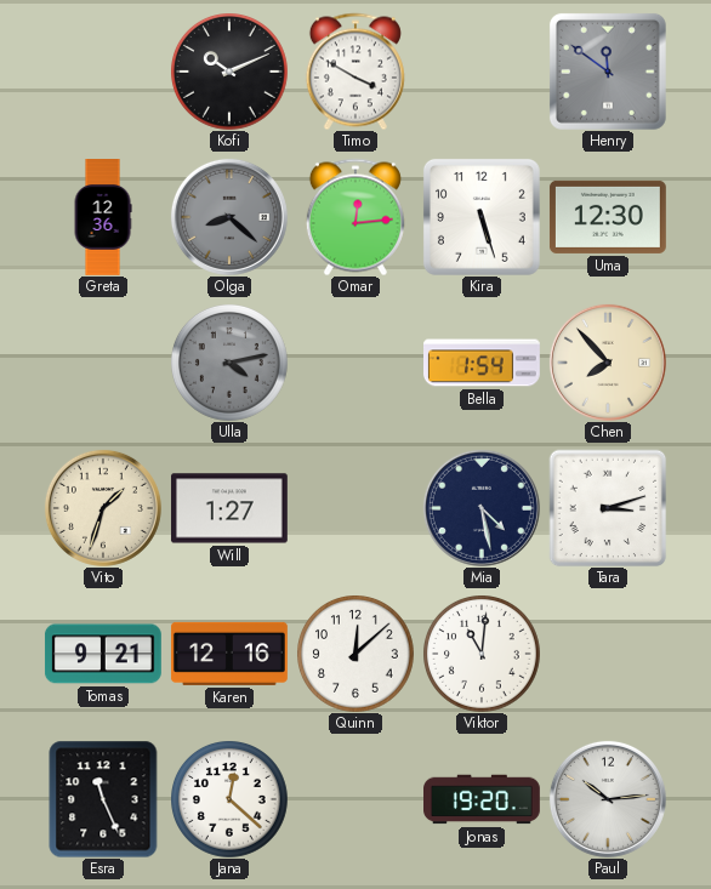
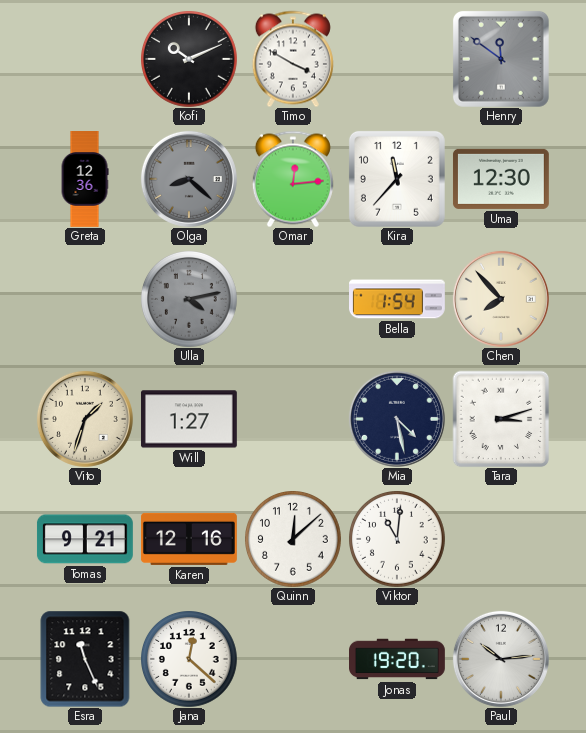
Kira: 5:27 -> 11:37 (397, 179)
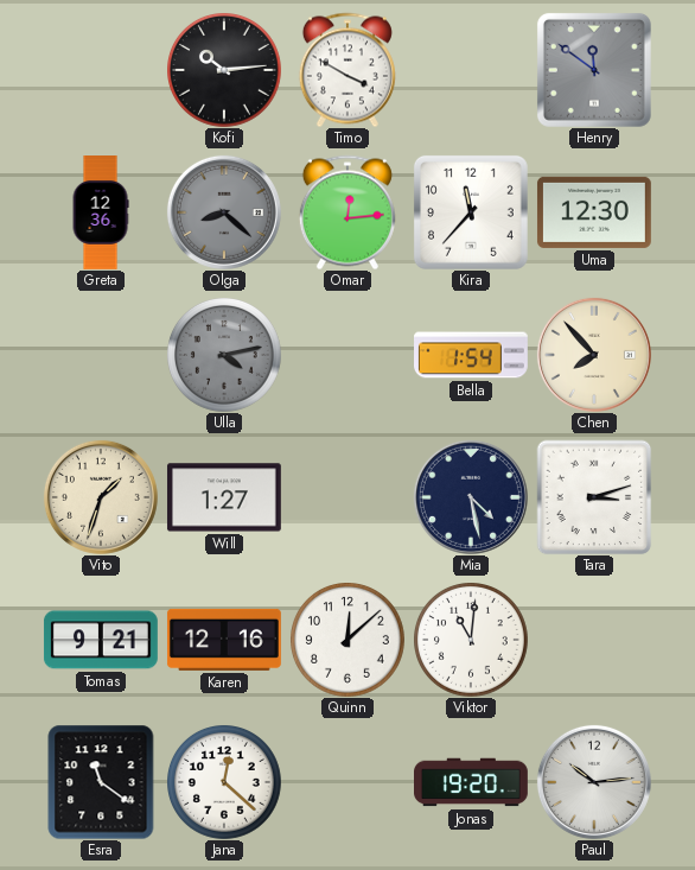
Kofi: 10:11 -> 10:14 (224, 70)
Esra: 11:26 -> 11:21 (101, 782)
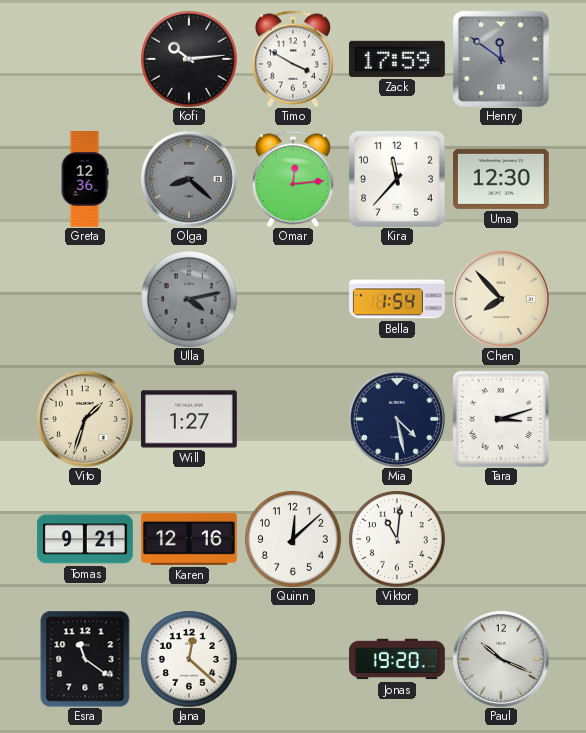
Zack: none -> 17:59 (397, 59)
Paul: 10:14 -> 10:19 (501, 659)
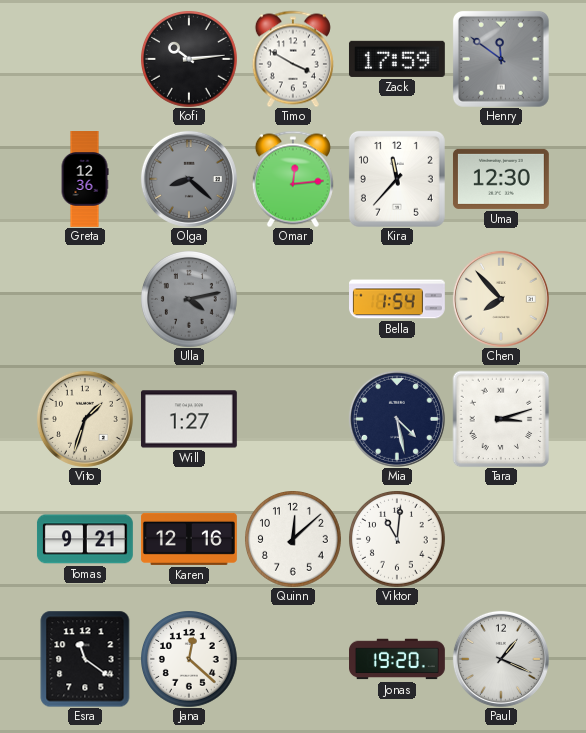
Paul: 10:19 -> 1:19 (501, 659)
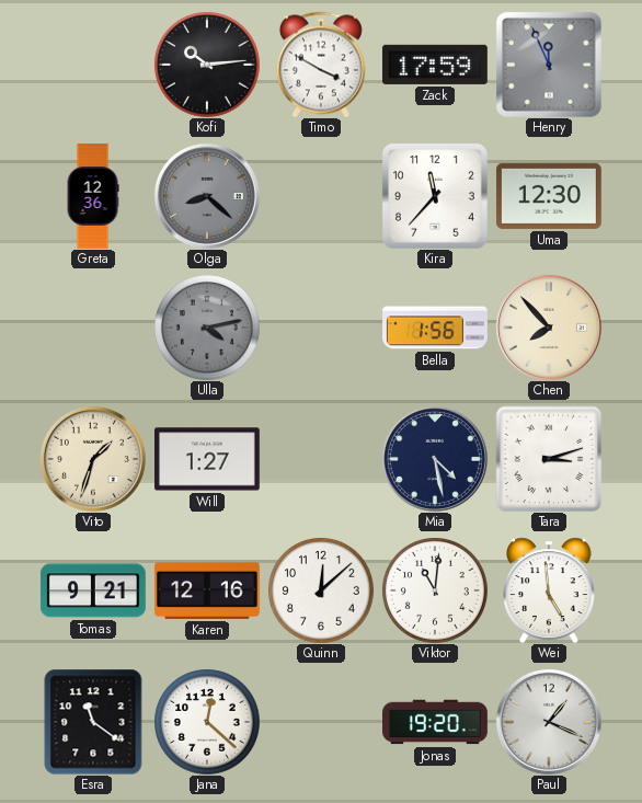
Henry: 11:51 -> 11:56 (549, 65)
Omar: 12:14 -> none (293, 179)
Bella: 1:54 -> 1:56 (436, 328)
Wei: none -> 4:59 (549, 590)
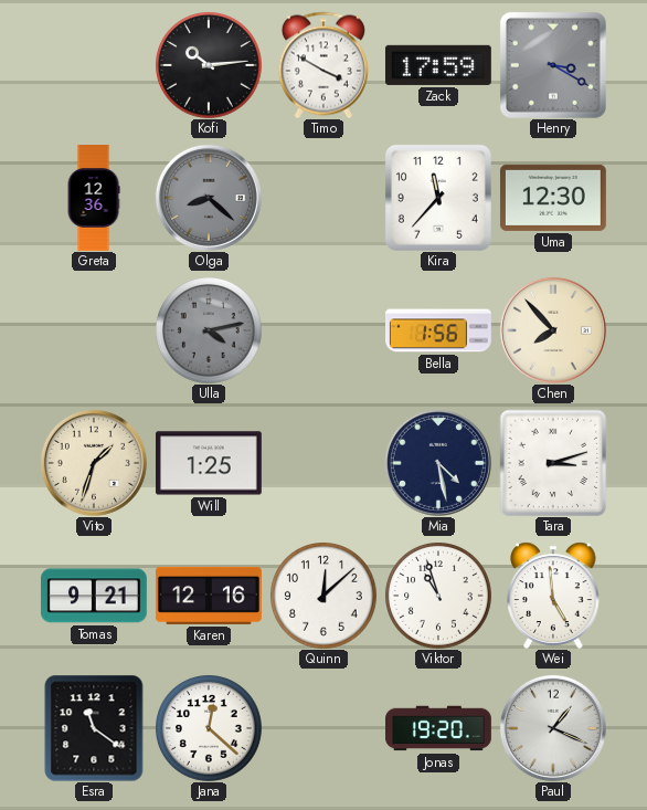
Henry: 11:56 -> 3:20 (553, 65)
Will: 1:27 -> 1:25 (209, 463)
Viktor: 11:01 -> 10:57 (438, 596)
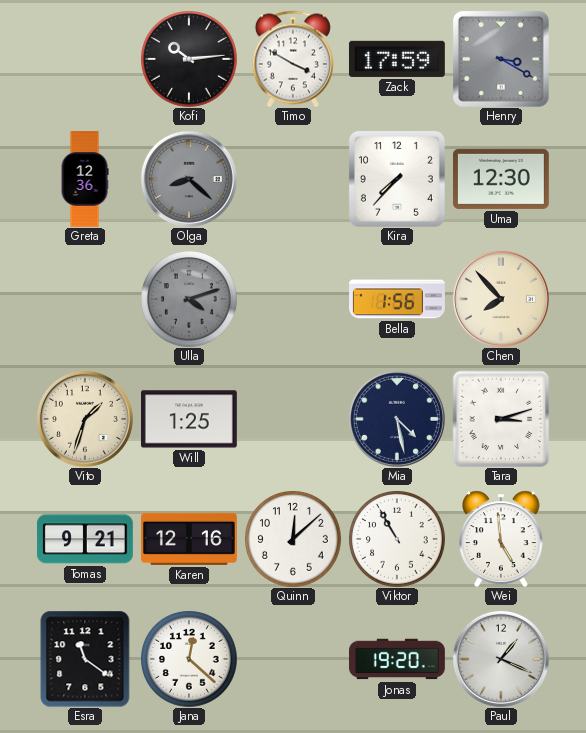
Kira: 11:37 -> 7:37 (397, 179)
Ulla: 4:13 -> 4:12 (189, 299)
Viktor: 10:57 -> 10:55 (397, 539)
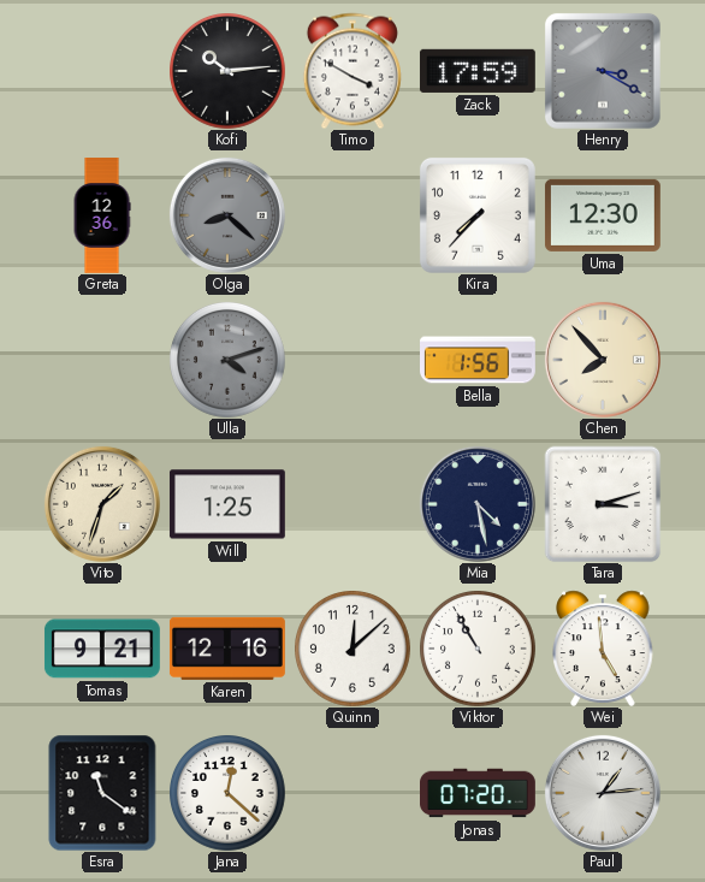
Jonas: 19:20 -> 07:20 (479, 793)
Paul: 1:19 -> 1:14 (603, 793)
